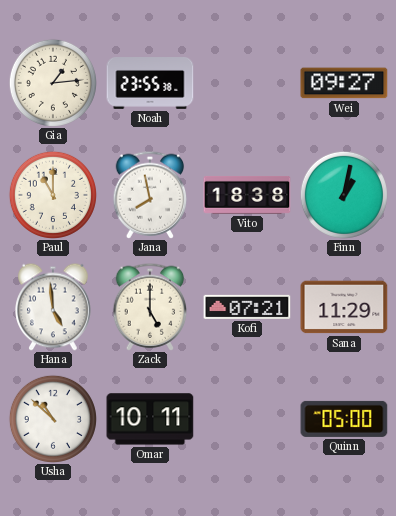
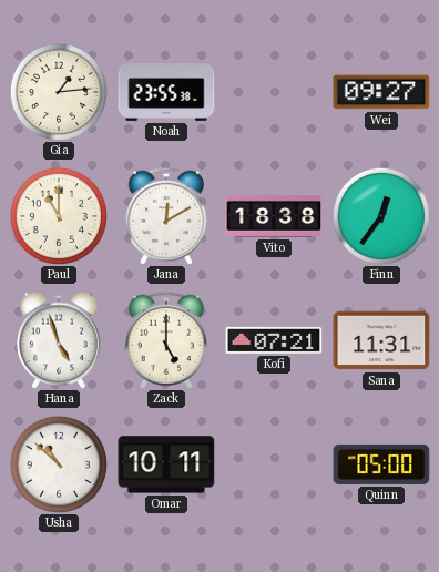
Jana: 7:58 -> 12:10 (166, 216)
Finn: 1:02 -> 12:36 (381, 216)
Hana: 4:59 -> 4:57 (59, 340)
Sana: 11:29 -> 11:31 (381, 340)
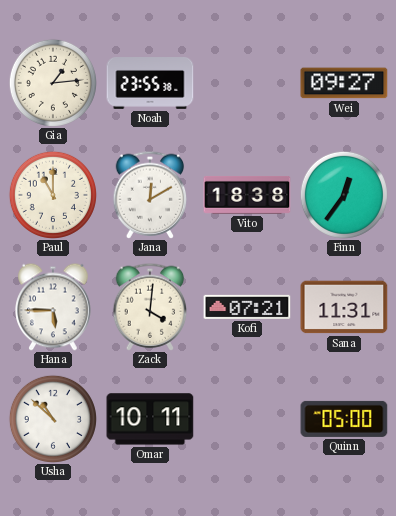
Hana: 4:57 -> 5:45 (53, 307)
Zack: 5:00 -> 4:01 (150, 307)
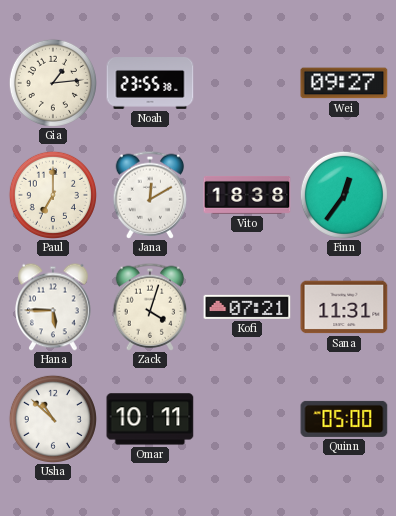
Paul: 11:00 -> 7:00 (53, 195)
Zack: 4:01 -> 4:03 (150, 307)
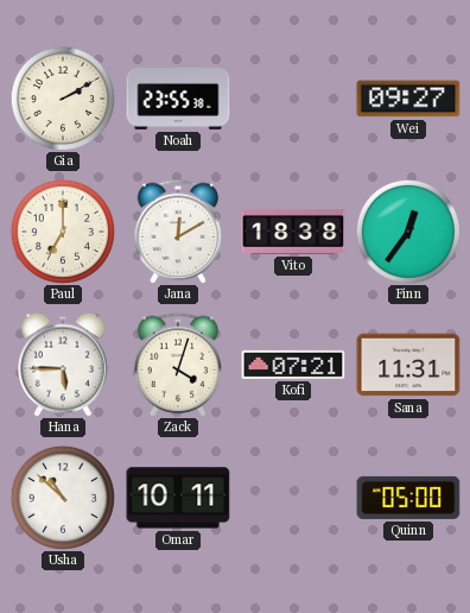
Gia: 1:14 -> 2:10 (63, 99)
